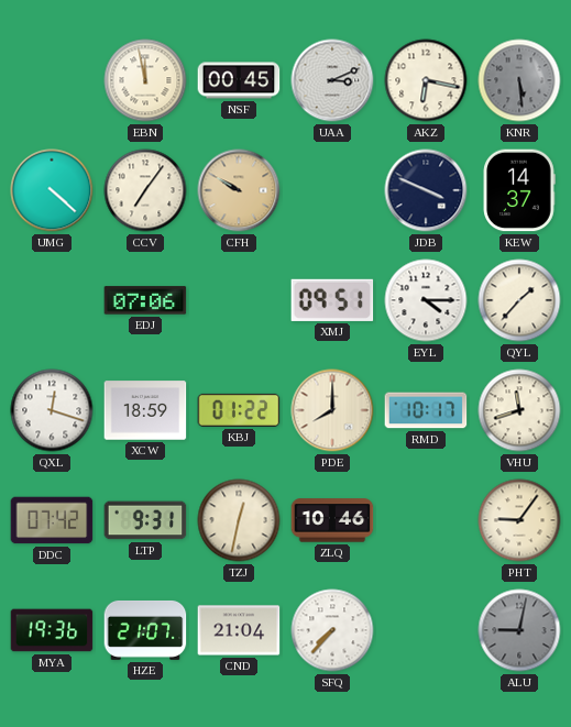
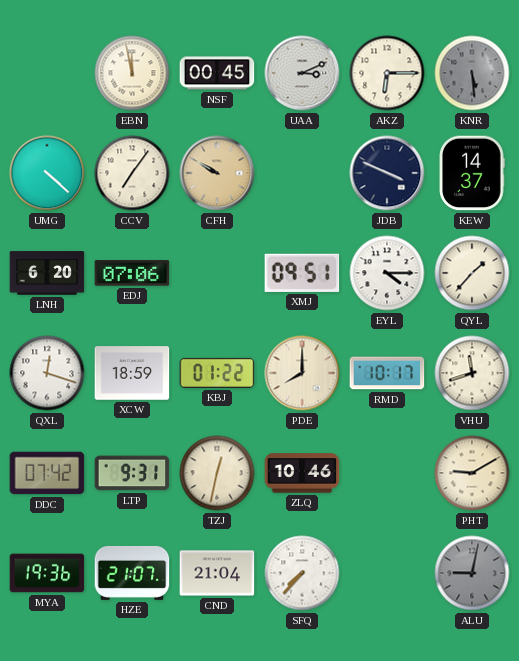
AKZ: 6:17 -> 6:15 (387, 73)
LNH: none -> 6:20 (47, 273)
PHT: 9:06 -> 9:10 (472, 473)
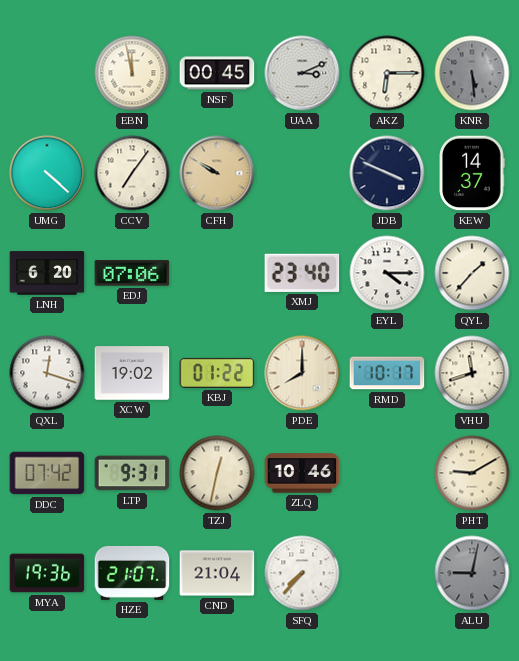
XMJ: 09:51 -> 23:40 (302, 273)
XCW: 18:59 -> 19:02 (132, 373)
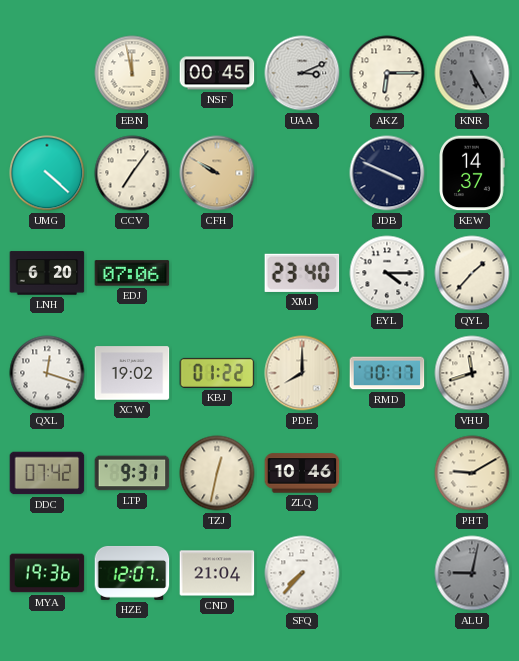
KNR: 5:29 -> 5:25 (472, 73)
HZE: 21:07 -> 12:07 (132, 573)
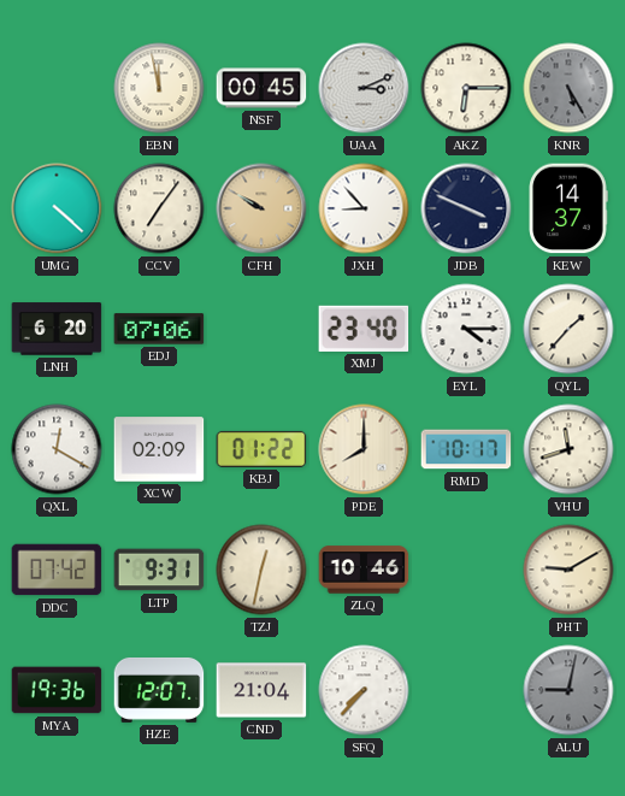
JXH: none -> 8:53 (364, 208)
QXL: 12:18 -> 12:20 (57, 449)
XCW: 19:02 -> 02:09 (159, 449)
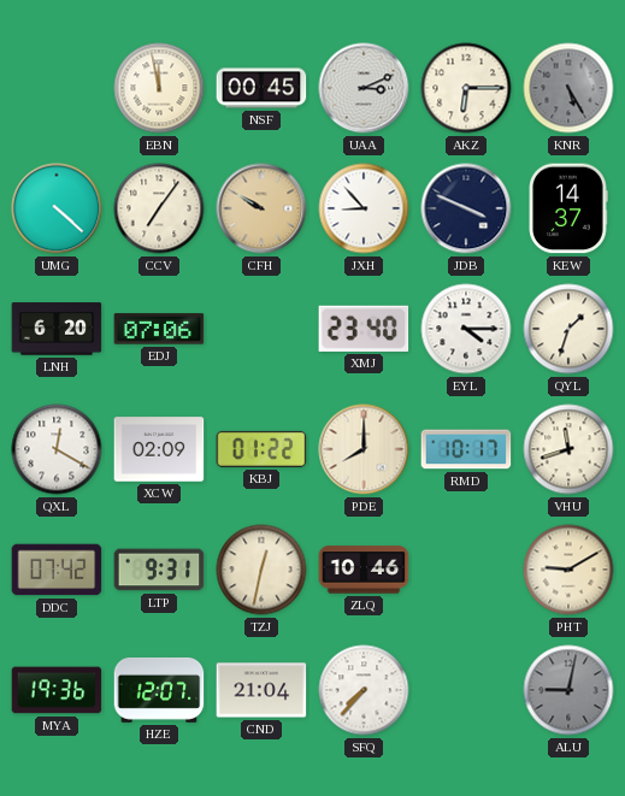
QYL: 1:37 -> 1:33 (568, 329)
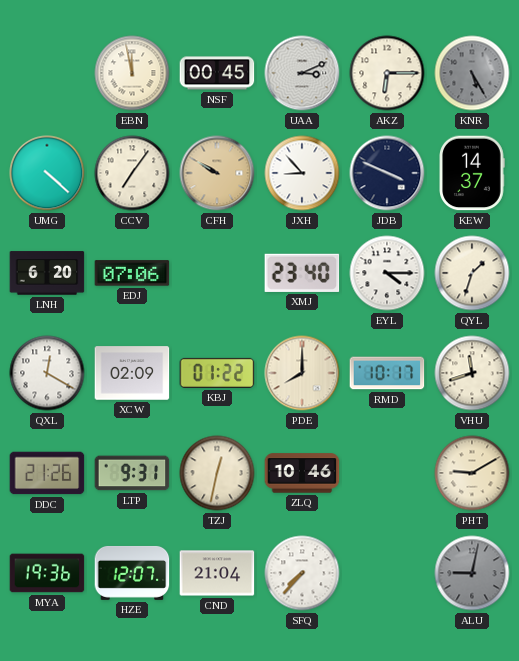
DDC: 07:42 -> 21:26 (47, 473)
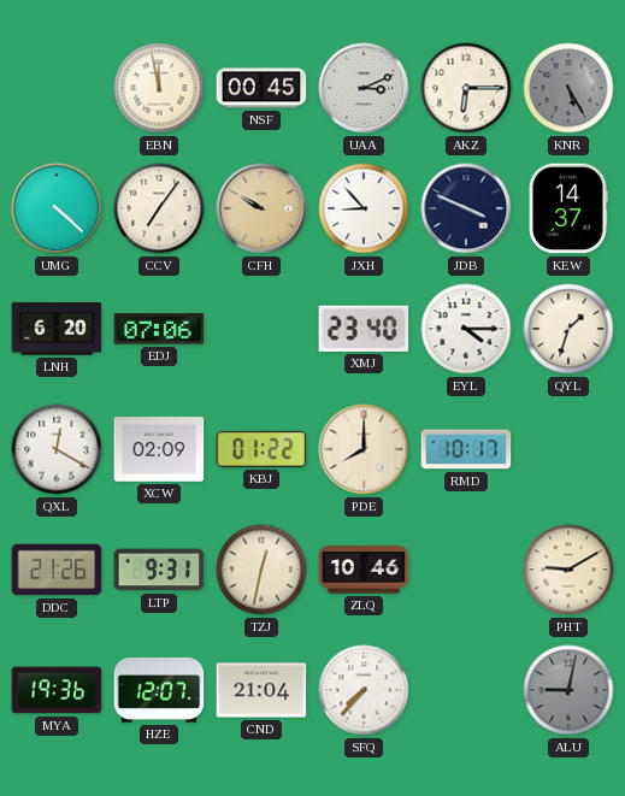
VHU: 11:42 -> none (472, 373)
